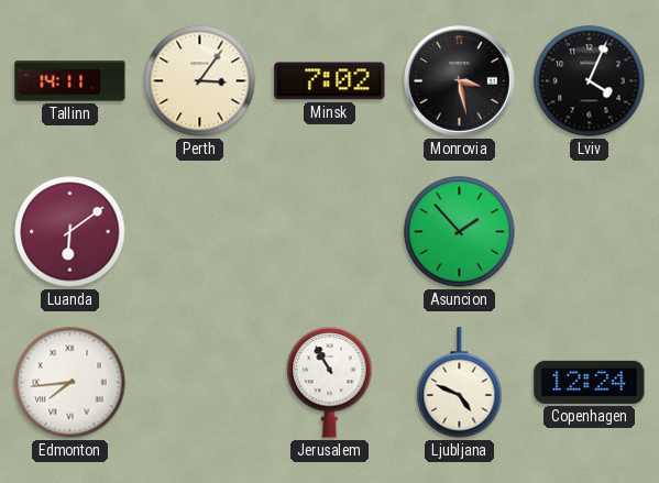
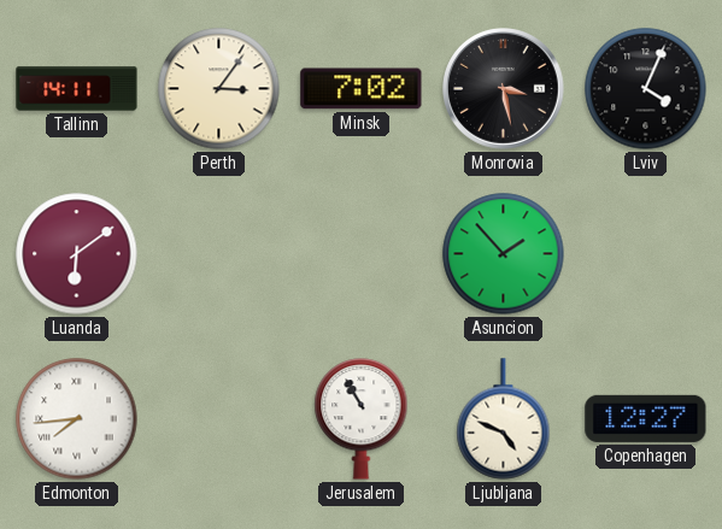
Copenhagen: 12:24 -> 12:27 (646, 418)
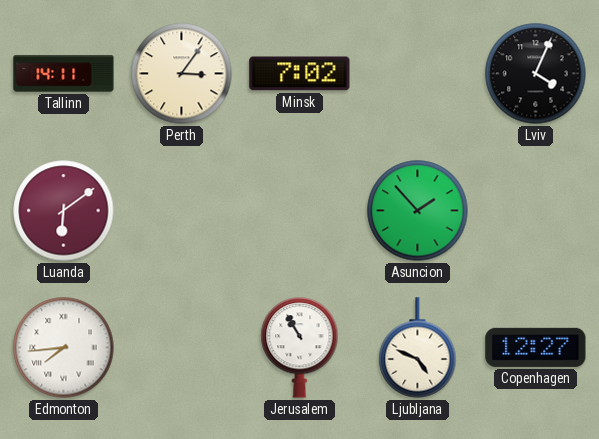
Monrovia: 3:28 -> none (504, 89)
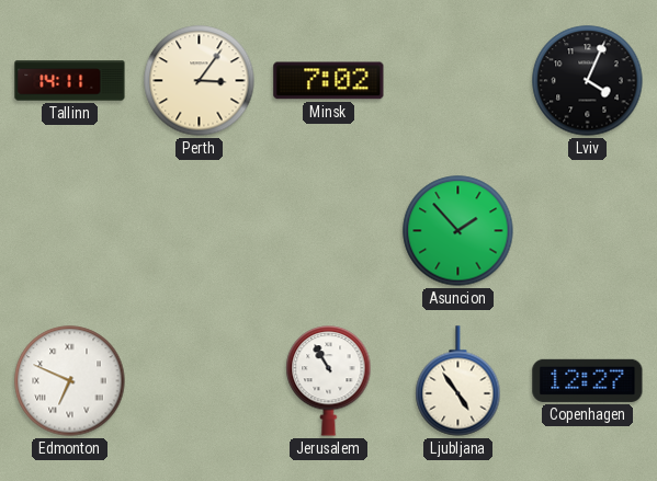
Luanda: 6:09 -> none (64, 211)
Edmonton: 7:44 -> 6:49 (70, 381)
Ljubljana: 4:49 -> 4:54 (458, 381)
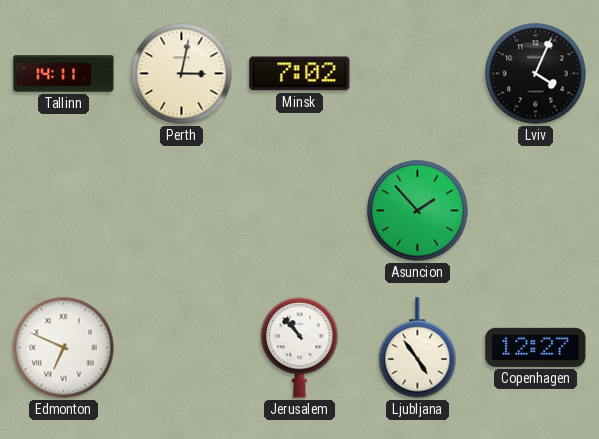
Perth: 3:06 -> 3:02 (182, 74)
Jerusalem: 10:55 -> 10:53 (300, 348)
